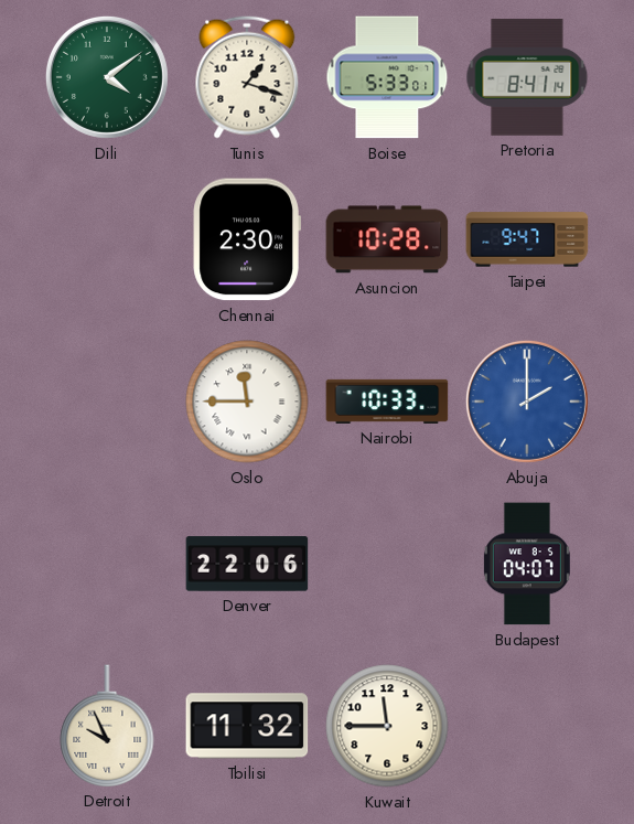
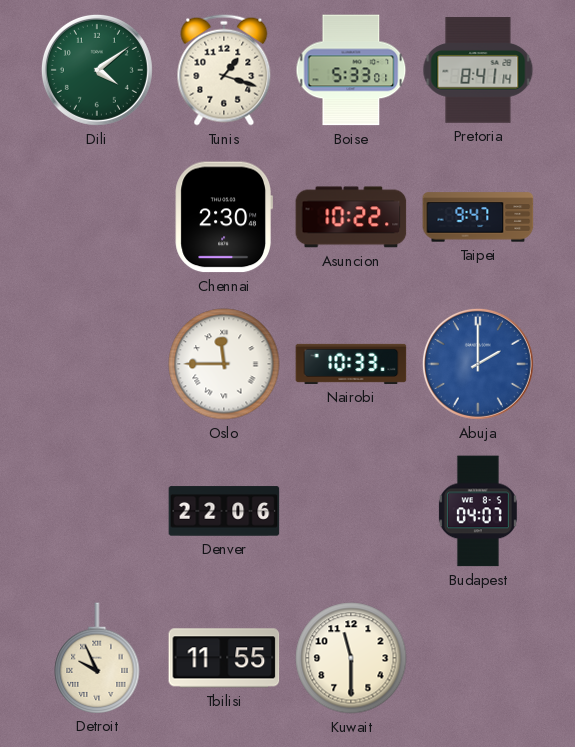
Asuncion: 10:28 -> 10:22 (351, 217)
Tbilisi: 11:32 -> 11:55 (224, 658)
Kuwait: 11:45 -> 11:30 (351, 658)
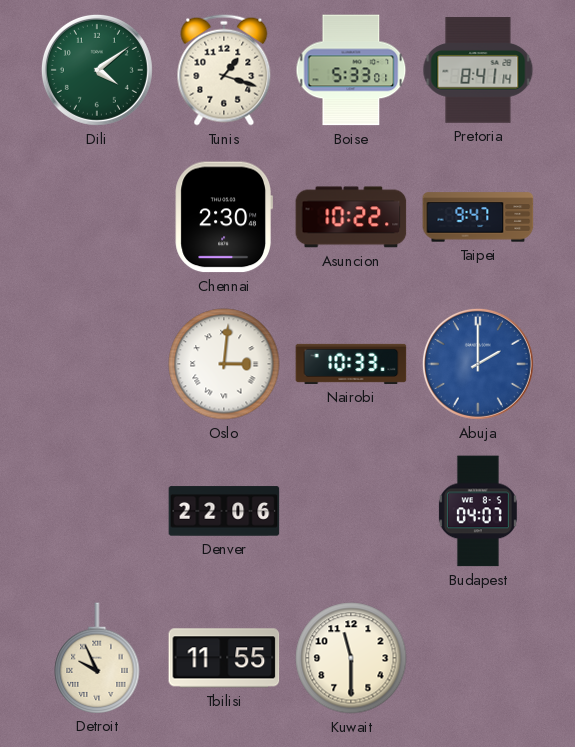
Oslo: 11:45 -> 3:01 (224, 364)
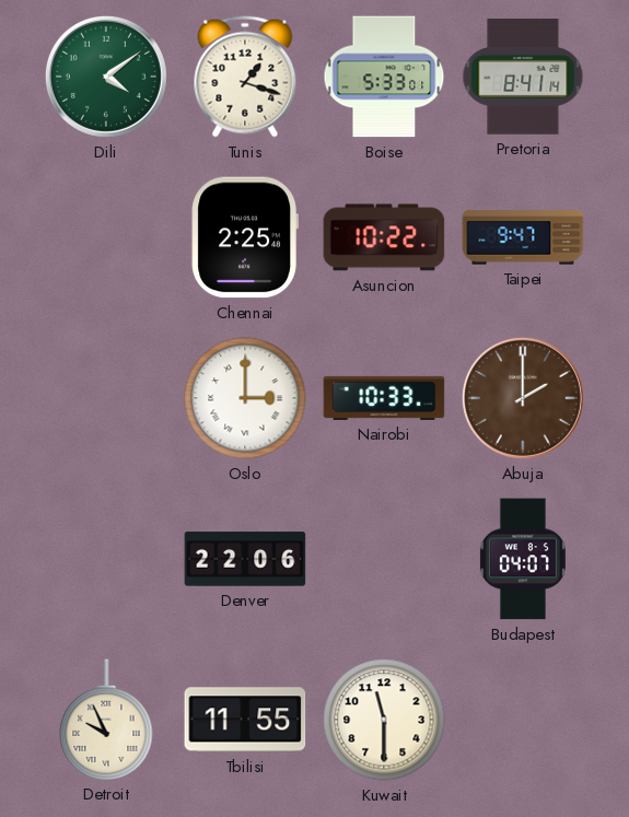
Chennai: 2:30 -> 2:25 (245, 237)
Oslo: 3:01 -> 3:00 (245, 398)
Abuja dial: blue -> brown (523, 398)
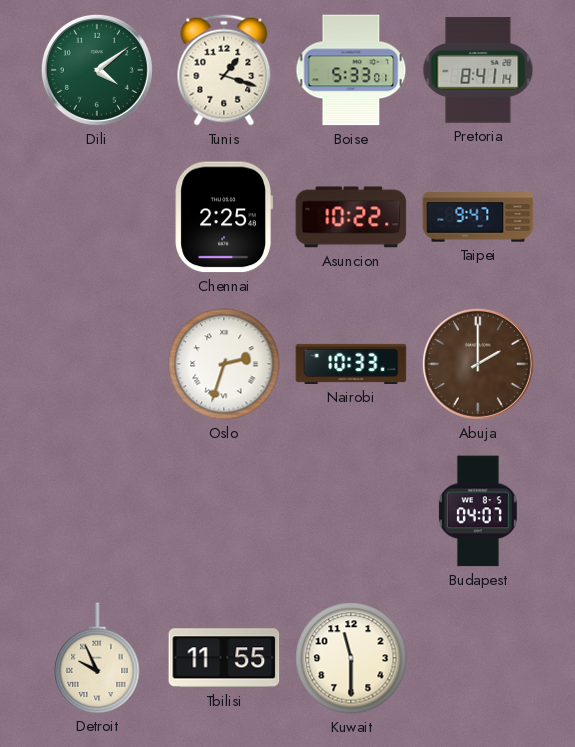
Oslo: 3:00 -> 2:33 (224, 364)
Denver: 22:06 -> none (245, 559)
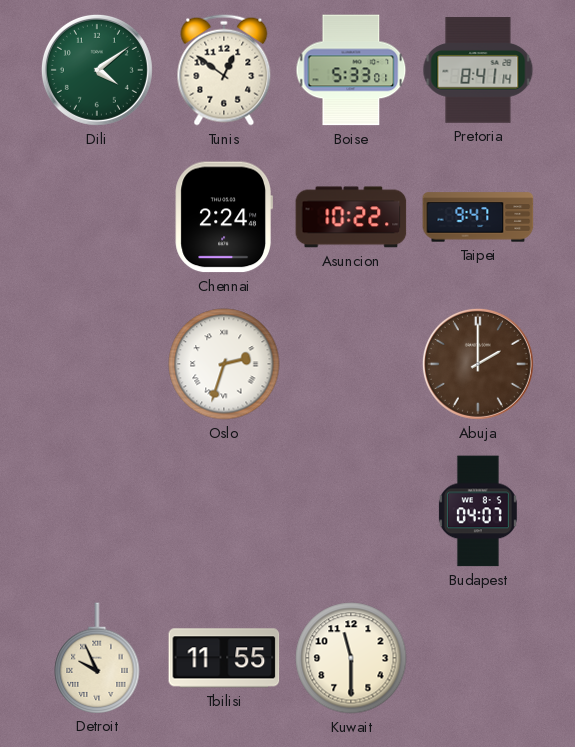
Tunis: 1:18 -> 12:51 (224, 70)
Chennai: 2:25 -> 2:24 (224, 217)
Nairobi: 10:33 -> none (351, 364)
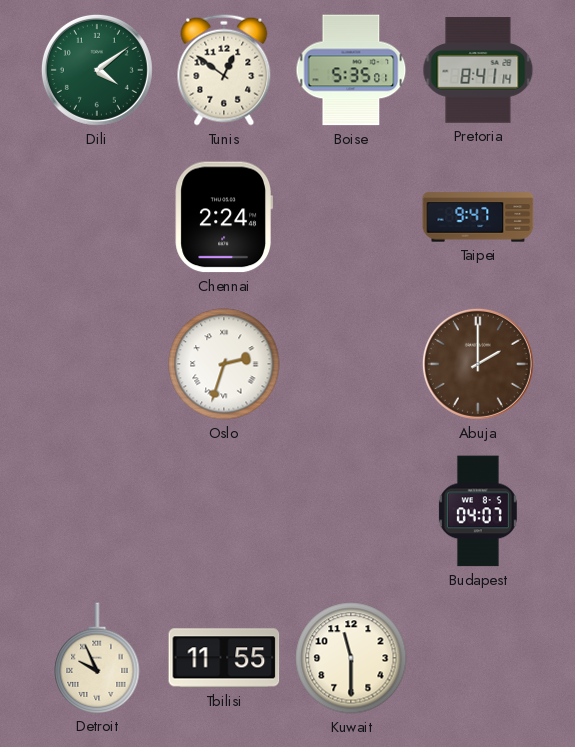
Boise: 5:33 -> 5:35 (351, 70)
Asuncion: 10:22 -> none (351, 217)
